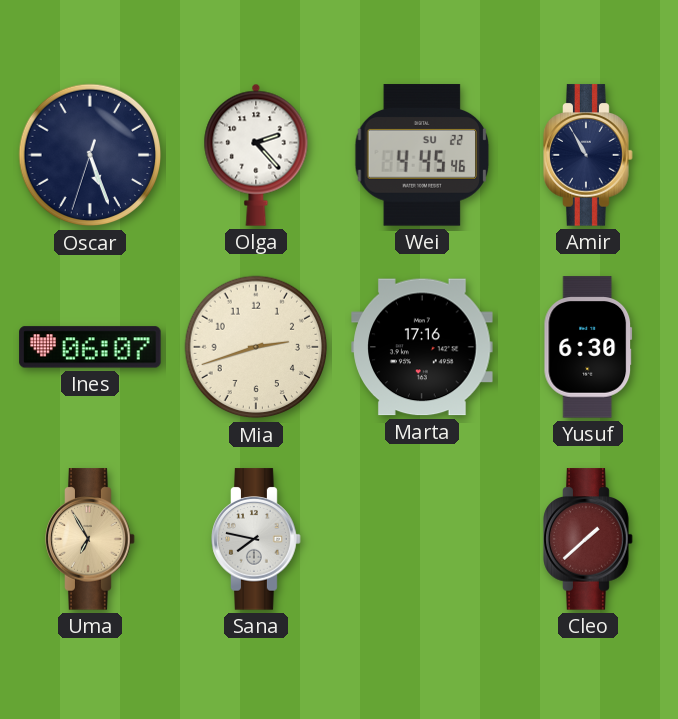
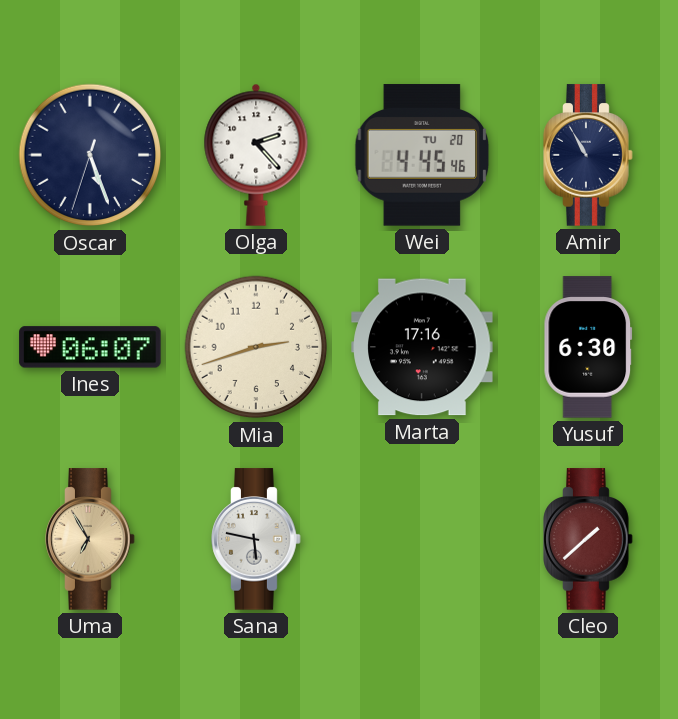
Wei date: SU 22 -> TU 20 (422, 155)
Sana: 7:47 -> 5:47 (256, 539)
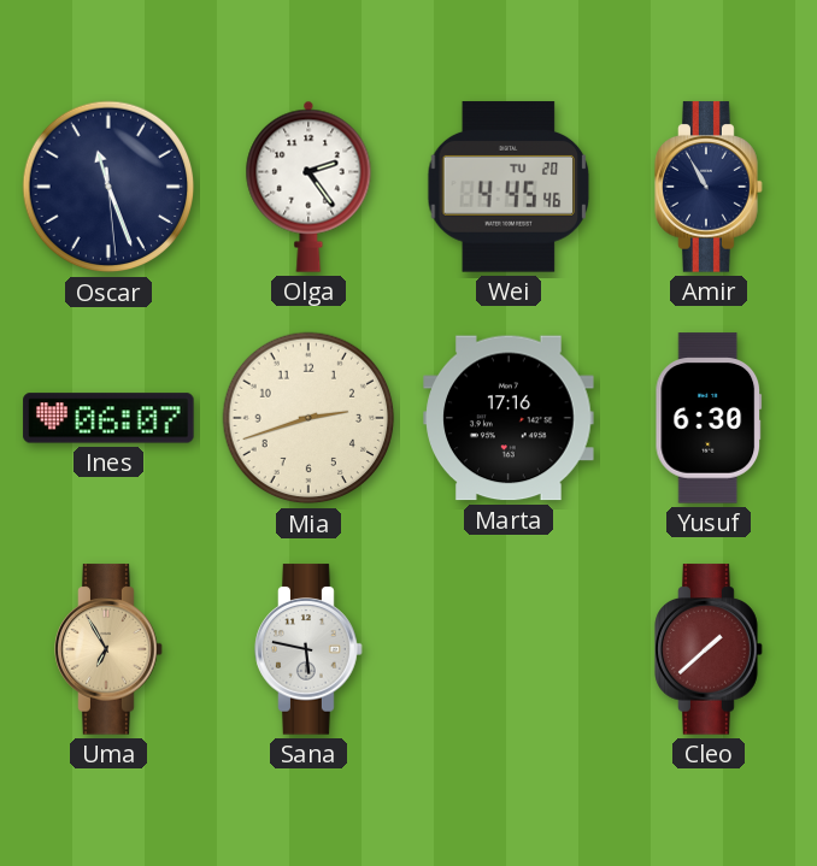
Oscar: 5:26 -> 11:26 (108, 187)
Olga: 2:23 -> 2:24 (308, 187)
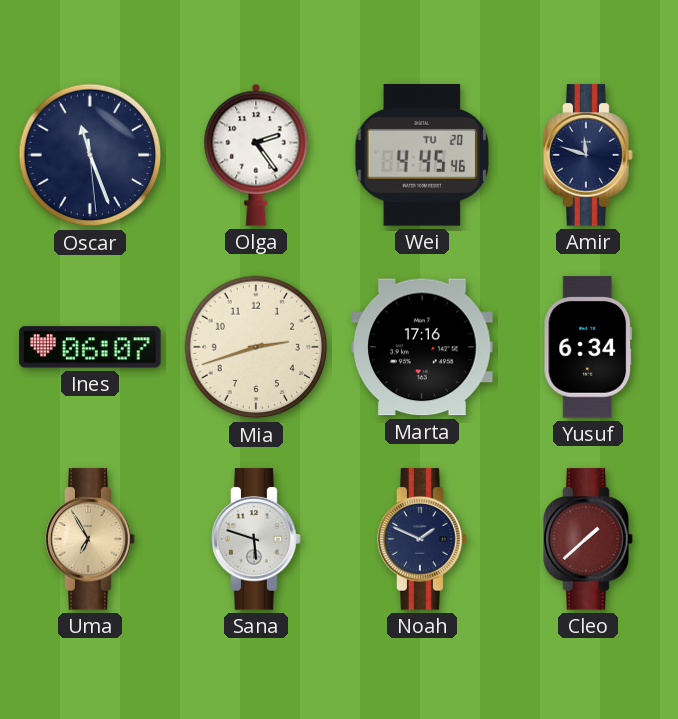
Amir: 10:55 -> 11:48 (588, 155)
Yusuf: 6:30 -> 6:34 (588, 347)
Sana: 5:47 -> 5:48 (256, 539)
Noah: none -> 1:49 (422, 539)
